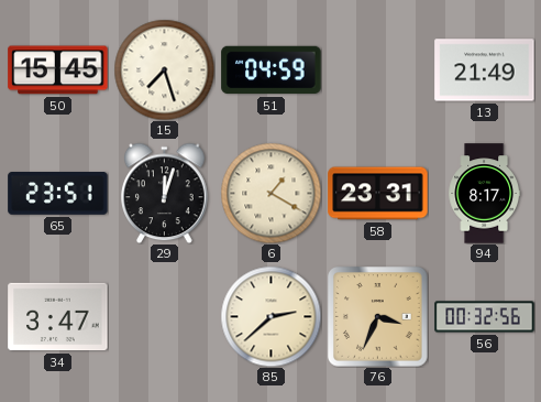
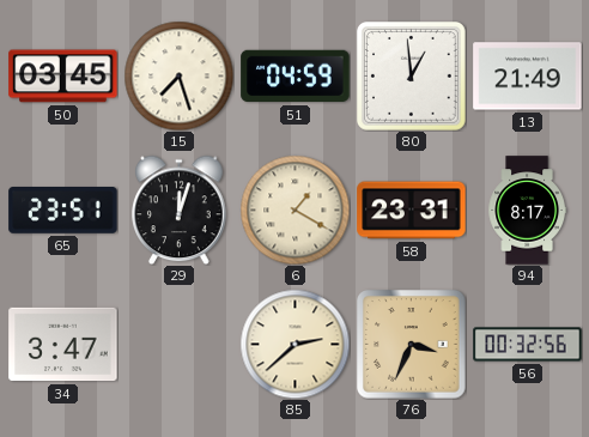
50: 15:45 -> 03:45 (63, 77)
80: none -> 12:59 (412, 77)
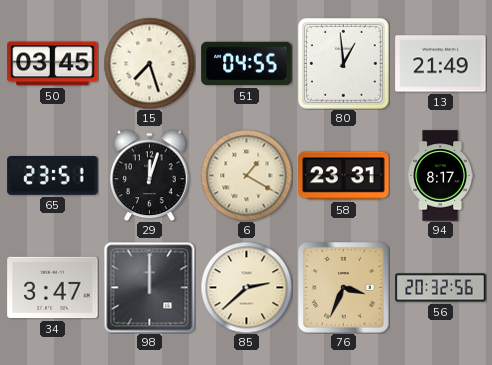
51: 04:59 -> 04:55 (247, 64)
98: none -> 12:00 (149, 287)
56: 00:32 -> 20:32 (441, 288)
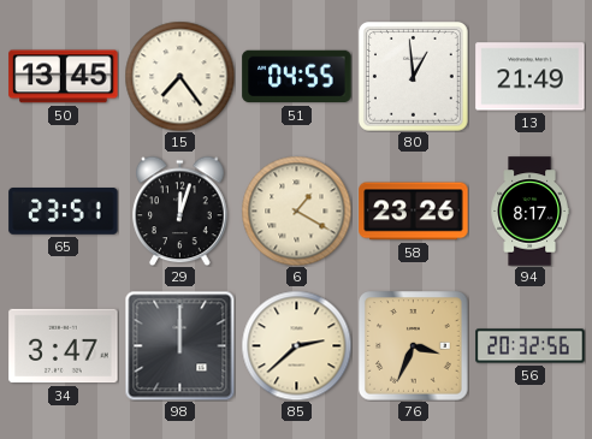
50: 03:45 -> 13:45 (64, 77)
15: 7:27 -> 7:24 (179, 76)
58: 23:31 -> 23:26 (414, 212)
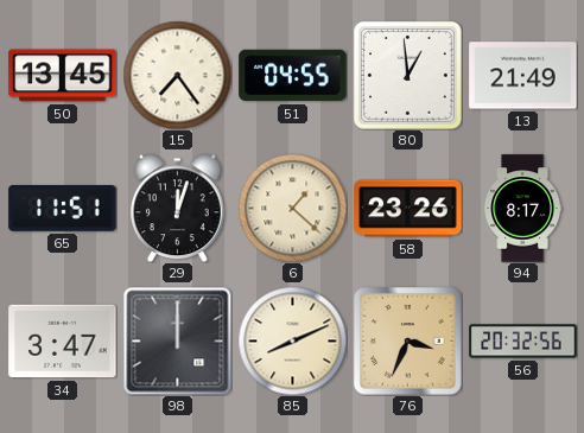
65: 23:51 -> 11:51 (63, 209)
6: 1:20 -> 1:22 (292, 208)
85: 2:38 -> 8:11 (292, 340)
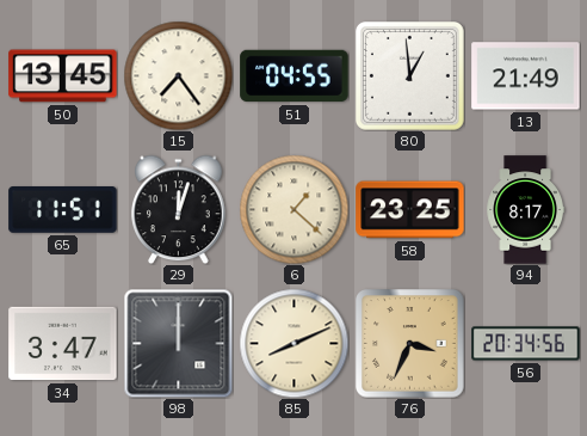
58: 23:26 -> 23:25 (410, 210)
56: 20:32 -> 20:34 (526, 344)
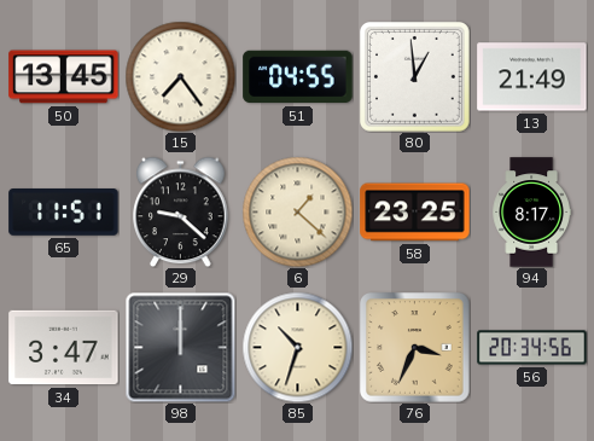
29: 12:03 -> 9:22 (181, 211)
85: 8:11 -> 10:33 (297, 347)
